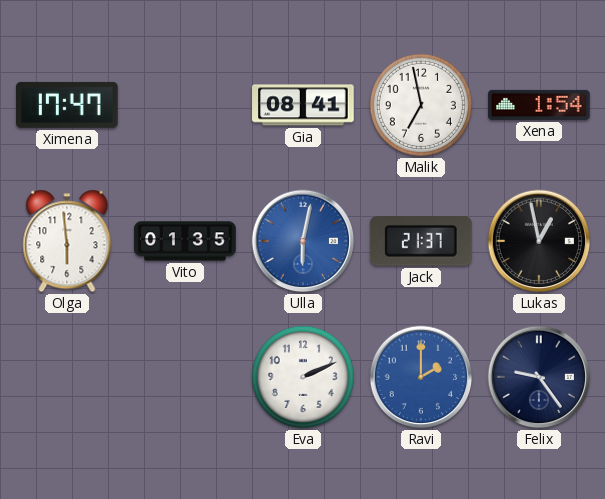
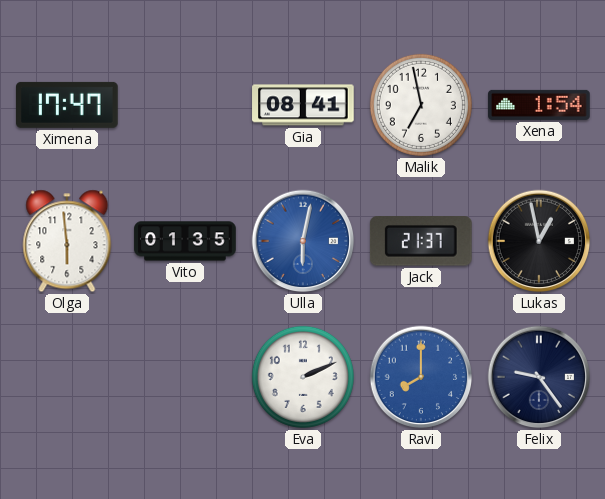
Ravi: 2:00 -> 8:00 (421, 377)
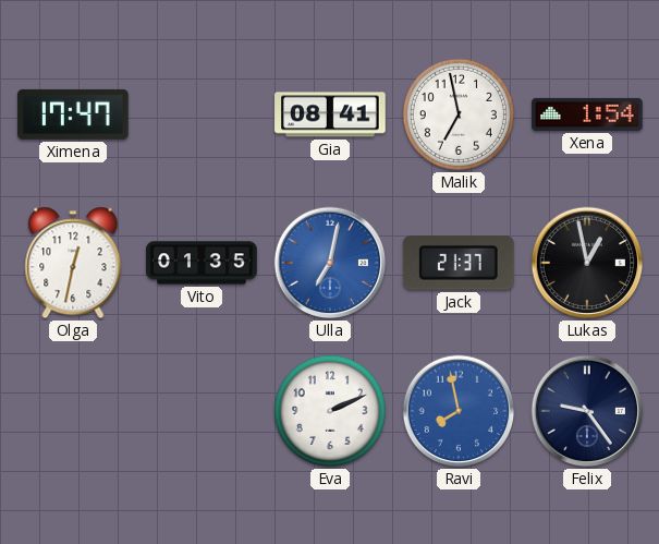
Olga: 5:59 -> 12:32 (73, 263)
Ulla: 6:02 -> 7:02 (330, 263)
Ravi: 8:00 -> 7:58 (459, 411)
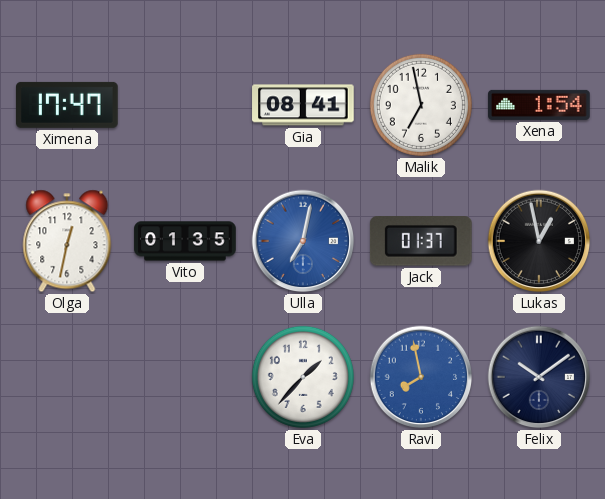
Jack: 21:37 -> 01:37 (421, 241)
Eva: 2:11 -> 1:37 (303, 377)
Felix: 9:24 -> 10:09 (539, 377)
